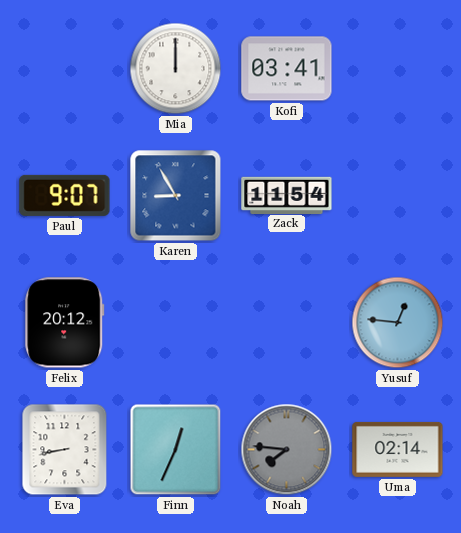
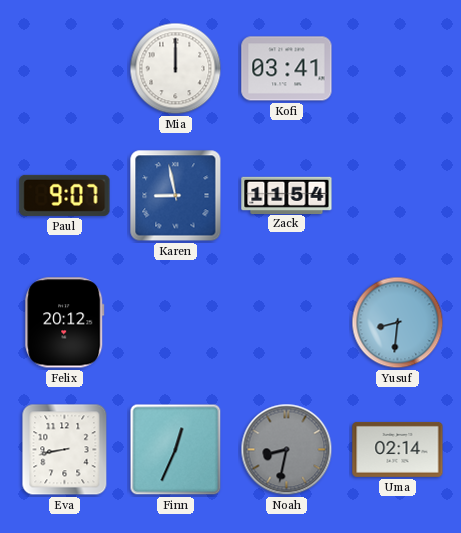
Karen: 8:55 -> 8:58 (176, 196)
Yusuf: 12:46 -> 8:31 (398, 323)
Noah: 7:46 -> 8:32 (287, 450)
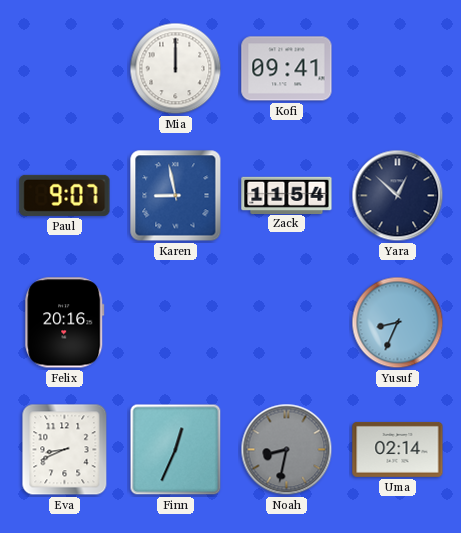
Kofi: 03:41 -> 09:41 (287, 69)
Yara: none -> 12:52 (398, 196)
Felix: 20:12 -> 20:16 (65, 323)
Yusuf: 8:31 -> 8:34 (398, 323)
Eva: 8:43 -> 8:41 (65, 450)
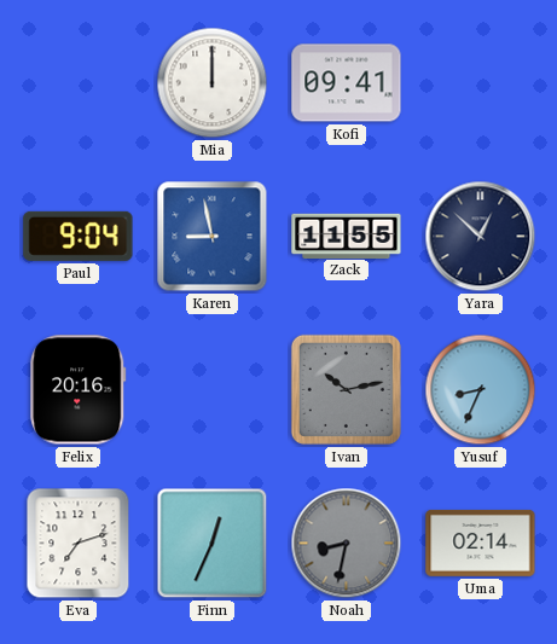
Paul: 9:07 -> 9:04 (79, 236)
Zack: 11:54 -> 11:55 (347, 236)
Ivan: none -> 10:13 (346, 389)
Eva: 8:41 -> 7:12 (79, 544)
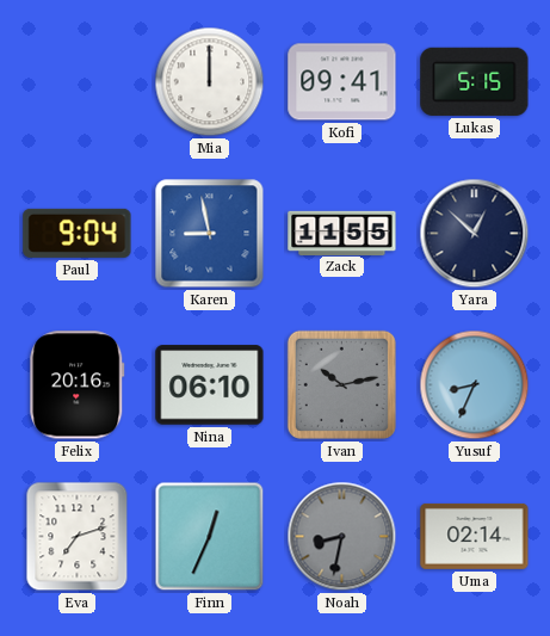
Lukas: none -> 5:15 (475, 81)
Nina: none -> 06:10 (210, 385)
